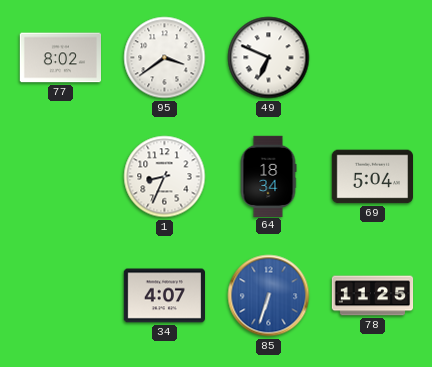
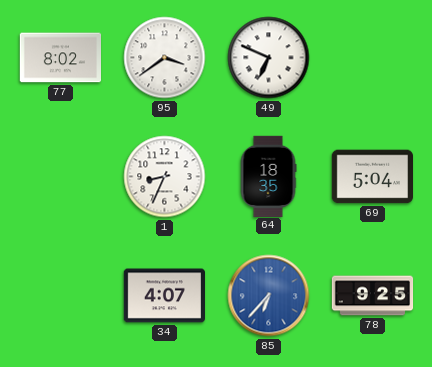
64: 18:34 -> 18:35 (268, 176)
85: 6:33 -> 6:37 (269, 296)
78: 11:25 -> 9:25 (373, 296)
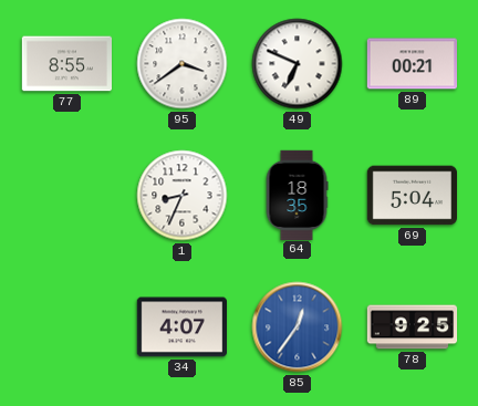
77: 8:02 -> 8:55 (66, 64)
89: none -> 00:21 (412, 64)
85: 6:37 -> 12:36 (298, 327)
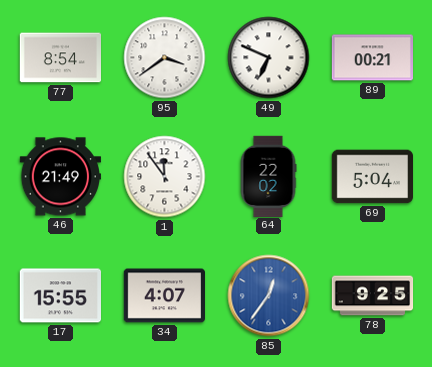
77: 8:55 -> 8:54 (60, 58)
46: none -> 21:49 (60, 177)
1: 8:34 -> 11:54 (165, 177)
64: 18:35 -> 22:02 (268, 176)
17: none -> 15:55 (60, 296)
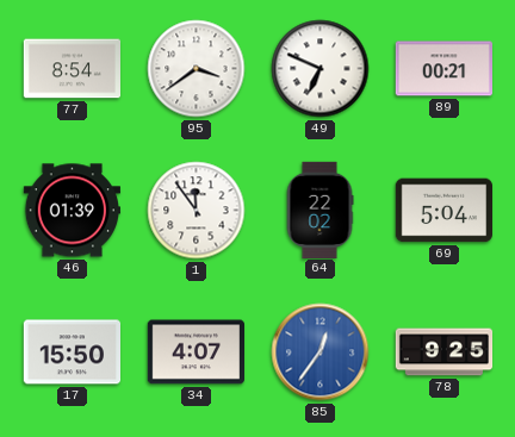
46: 21:49 -> 01:39 (72, 211)
17: 15:55 -> 15:50 (72, 352)
